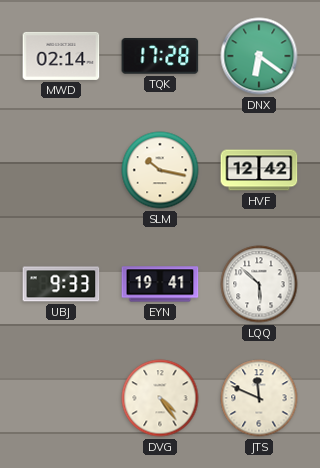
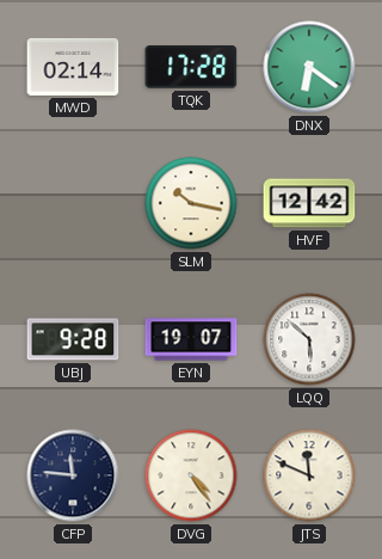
UBJ: 9:33 -> 9:28 (73, 339)
EYN: 19:41 -> 19:07 (191, 339)
CFP: none -> 11:46 (73, 475)
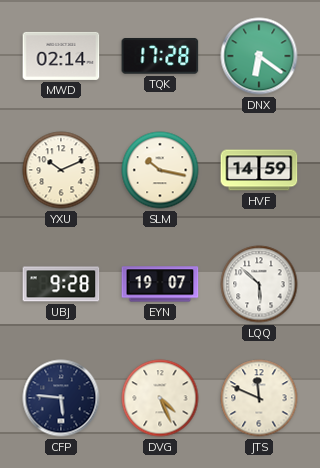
YXU: none -> 10:11 (61, 170)
HVF: 12:42 -> 14:59 (259, 170)
CFP: 11:46 -> 5:46 (61, 398)
DVG: 4:24 -> 4:26 (160, 398)
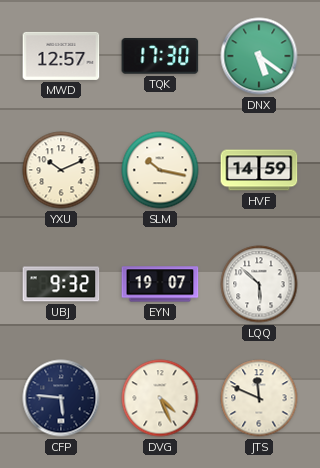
MWD: 02:14 -> 12:57 (61, 56)
TQK: 17:28 -> 17:30 (160, 57)
DNX: 6:21 -> 5:21 (259, 56)
UBJ: 9:28 -> 9:32 (61, 284)
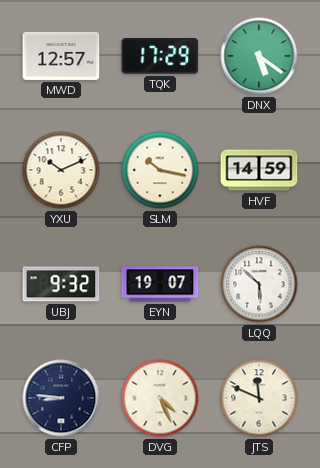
TQK: 17:30 -> 17:29 (160, 57)
CFP: 5:46 -> 8:46 (61, 398)
